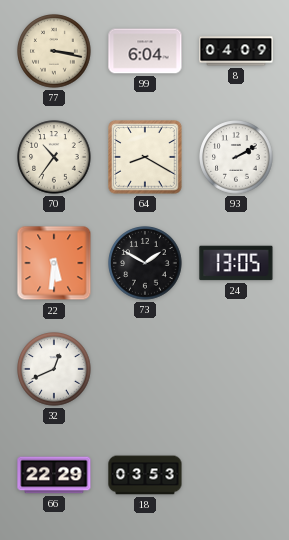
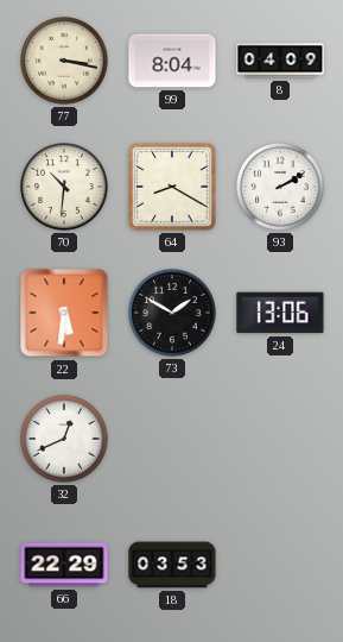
99: 6:04 -> 8:04 (172, 61)
70: 10:36 -> 10:31 (64, 187)
24: 13:05 -> 13:06 (280, 313)
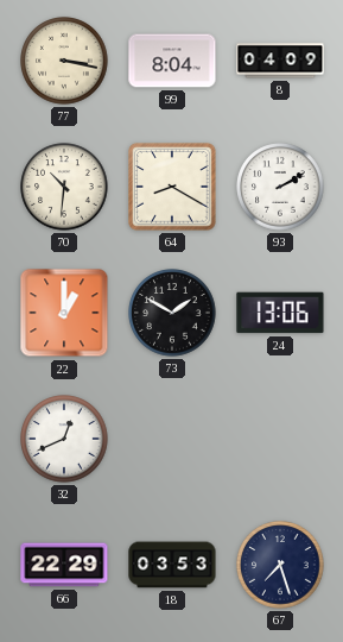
22: 5:31 -> 1:00 (64, 313)
67: none -> 7:27 (280, 565)
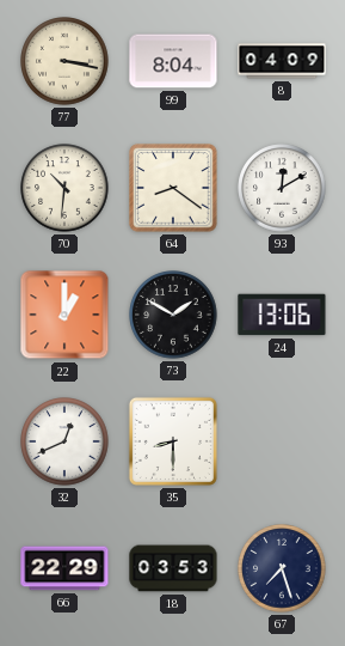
64: 8:20 -> 8:21 (173, 188)
93: 2:10 -> 12:10 (282, 188)
35: none -> 8:30 (173, 441)
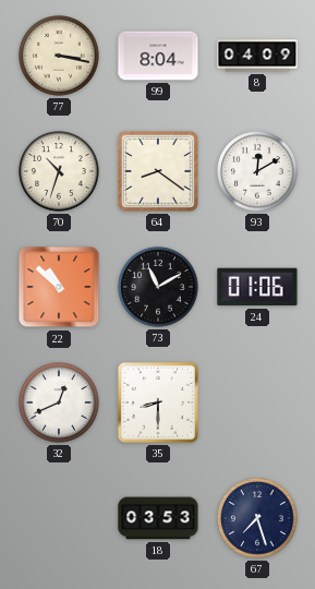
70: 10:31 -> 10:33 (59, 171)
22: 1:00 -> 10:52 (59, 287)
73: 1:50 -> 11:10 (158, 287)
24: 13:06 -> 01:06 (257, 287)
66: 22:29 -> none (64, 568)
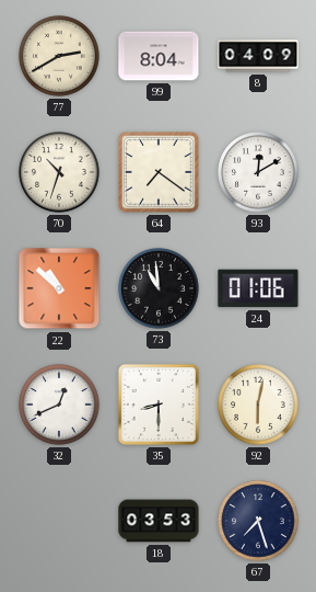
77: 3:17 -> 2:40 (59, 56)
64: 8:21 -> 7:21 (159, 172)
73: 11:10 -> 10:59 (159, 288)
92: none -> 6:02 (258, 405)
